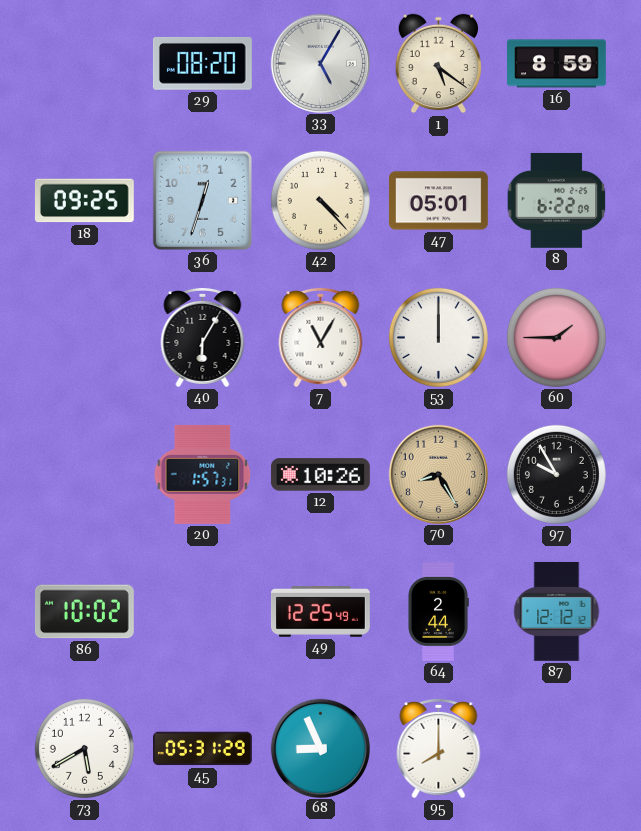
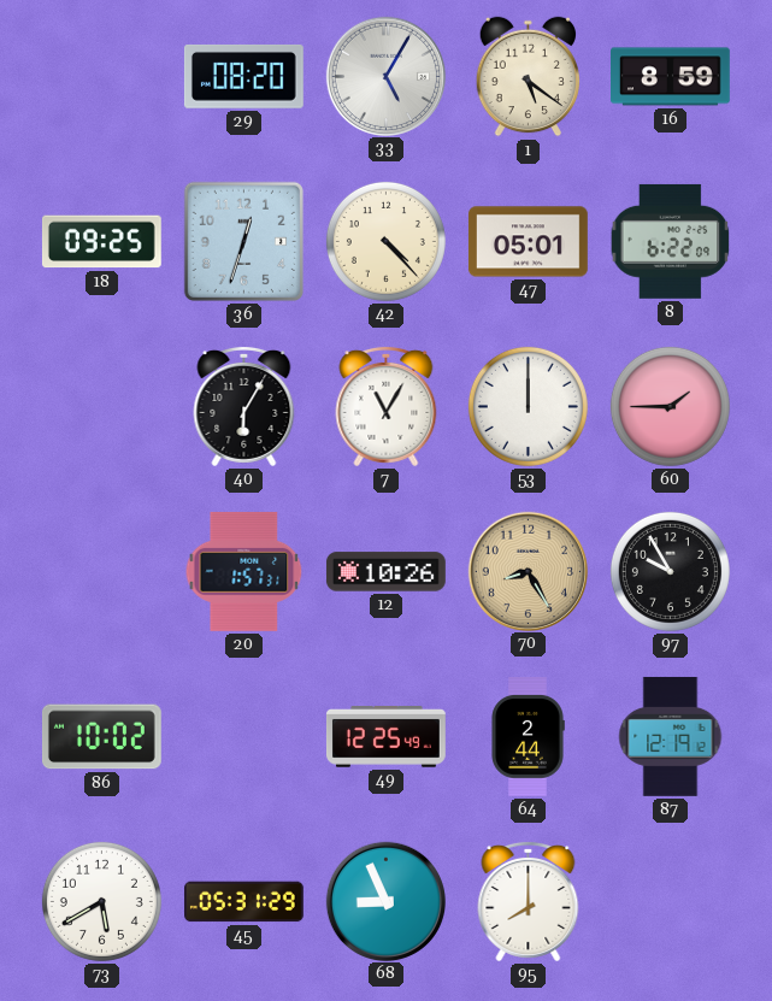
87: 12:12 -> 12:19 (671, 737)
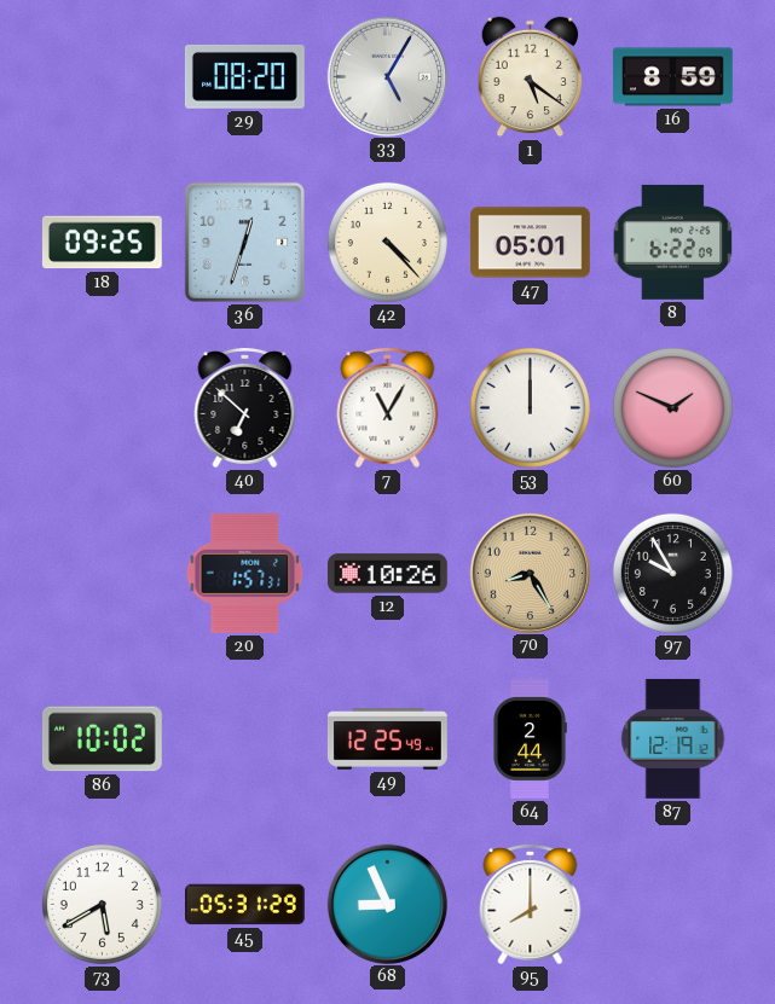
40: 6:05 -> 6:52 (245, 407)
60: 1:45 -> 1:49 (672, 407)
